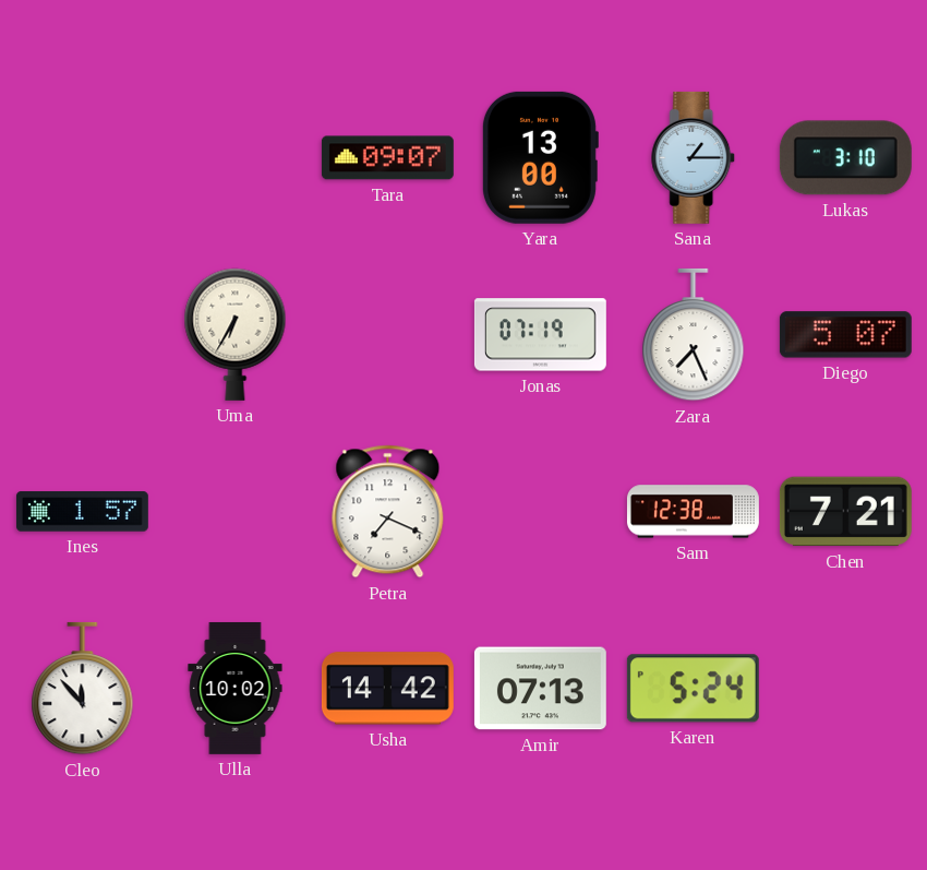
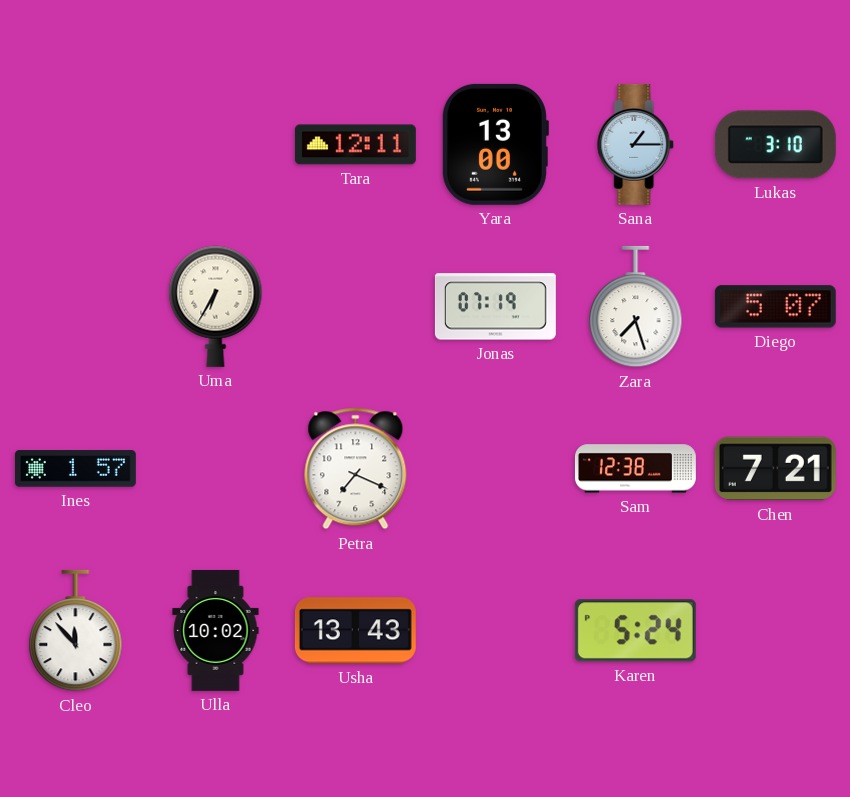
Tara: 09:07 -> 12:11 (355, 145)
Zara: 7:26 -> 7:27 (636, 307)
Usha: 14:42 -> 13:43 (355, 631)
Amir: 07:13 -> none (540, 689)
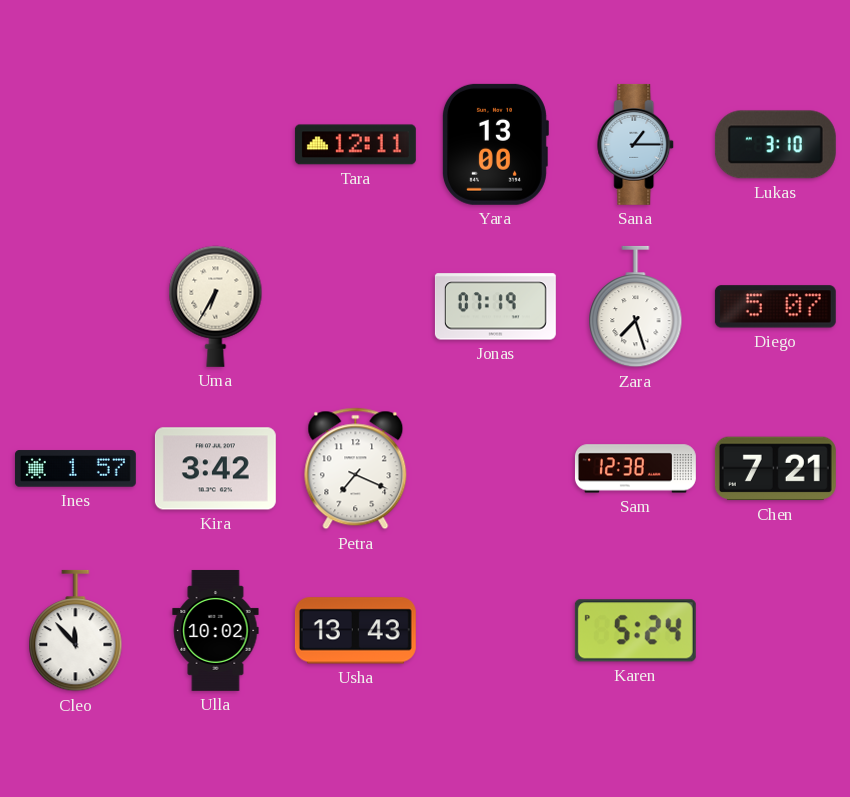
Kira: none -> 3:42 (215, 469)
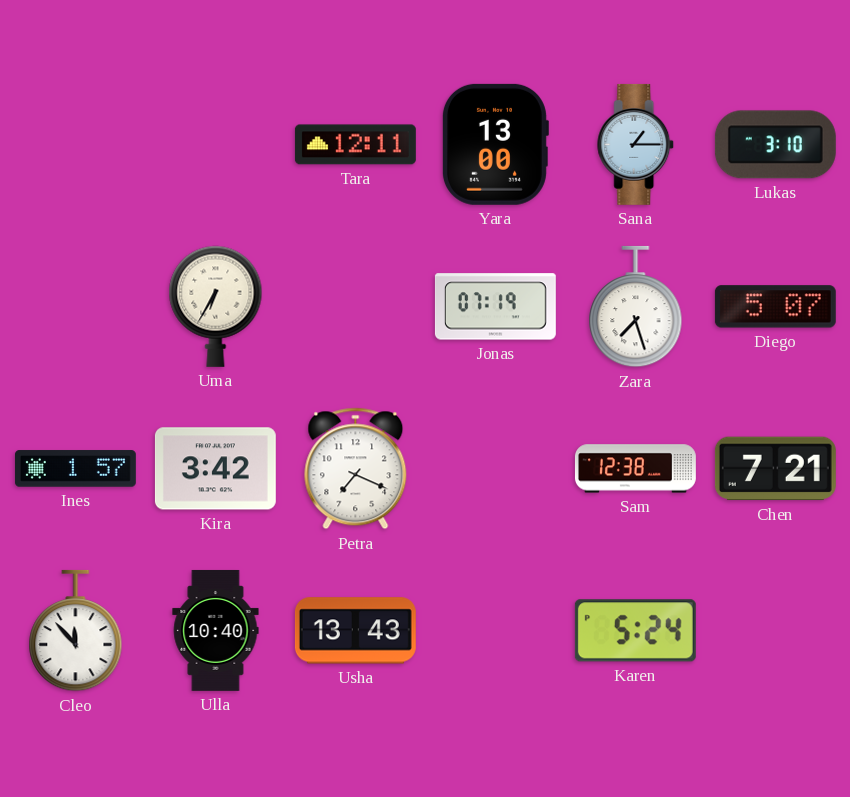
Ulla: 10:02 -> 10:40 (216, 630)
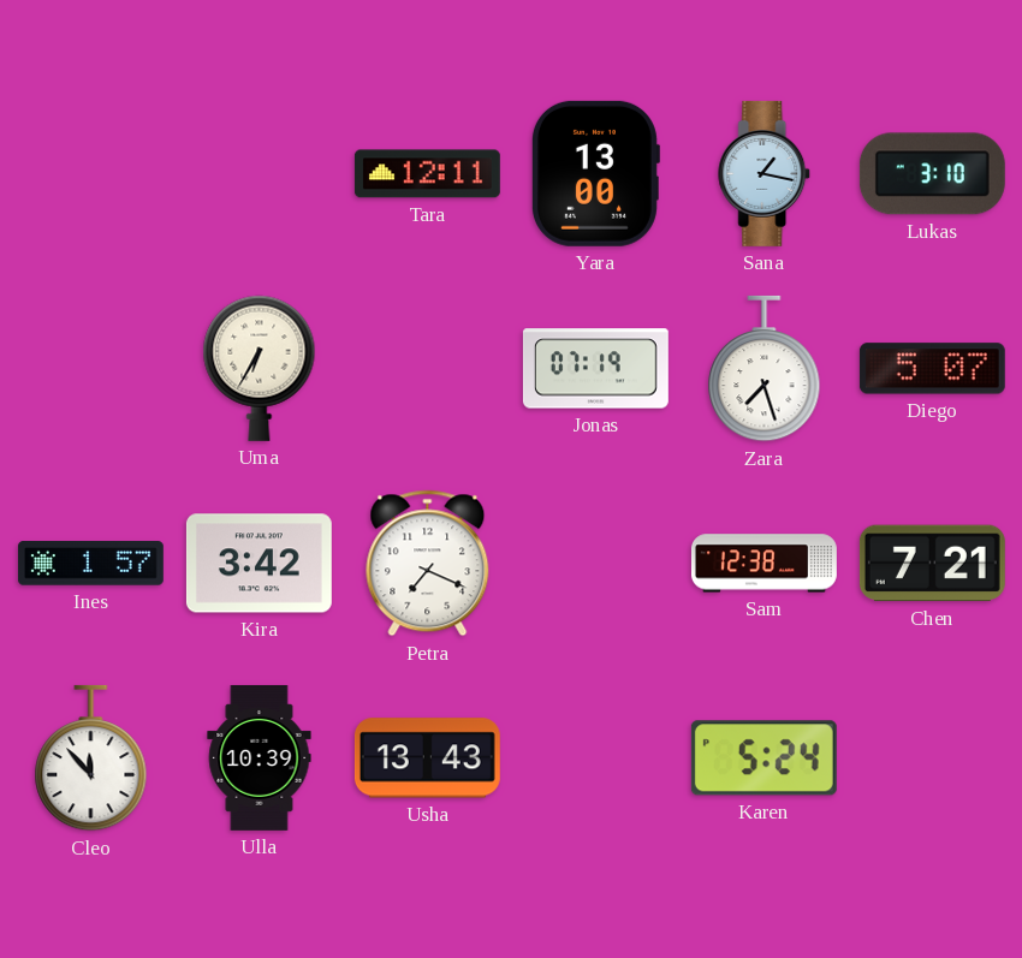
Sana: 1:15 -> 1:17 (765, 173)
Ulla: 10:40 -> 10:39 (260, 757)
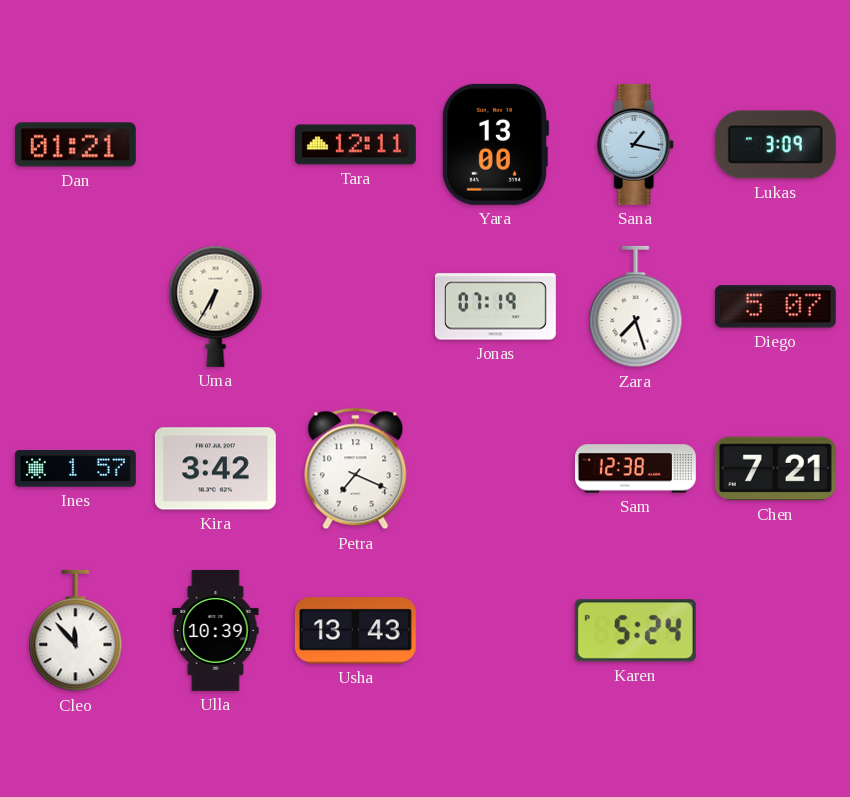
Dan: none -> 01:21 (75, 145)
Lukas: 3:10 -> 3:09 (775, 145)
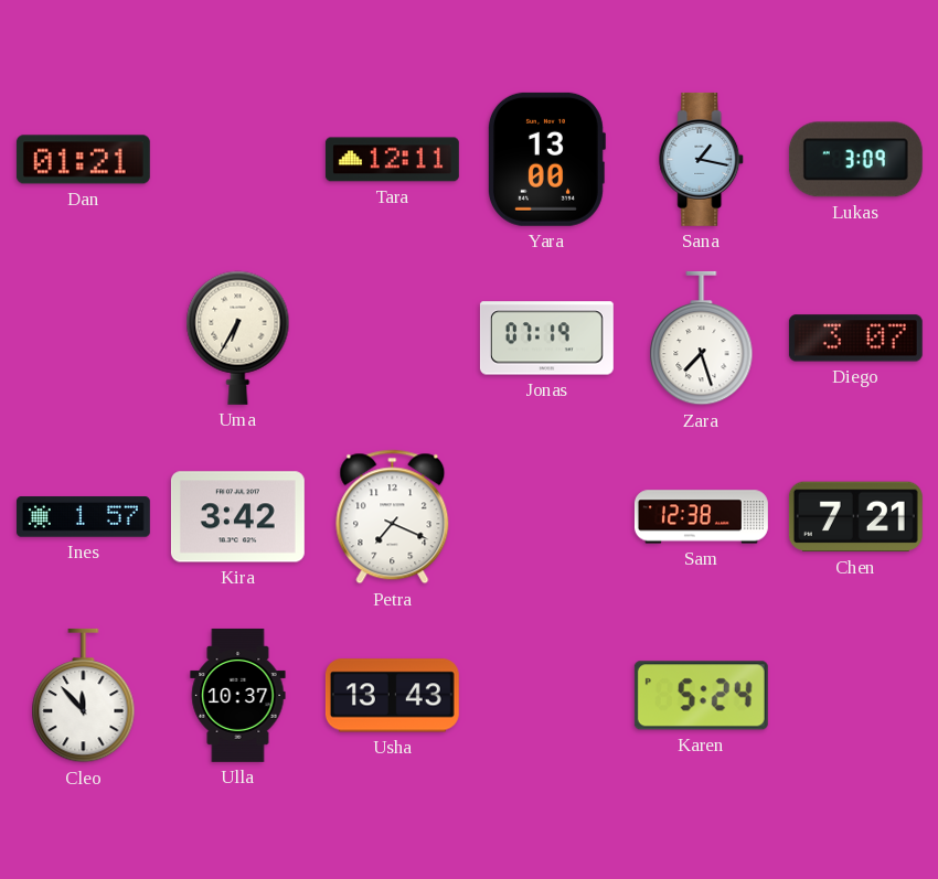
Diego: 5:07 -> 3:07 (855, 339)
Ulla: 10:39 -> 10:37 (238, 695)
